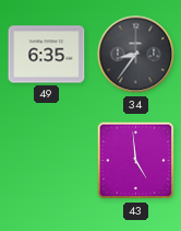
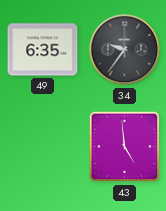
34: 8:36 -> 9:36 (125, 50)
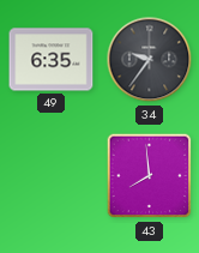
43: 4:59 -> 7:59 (150, 176)
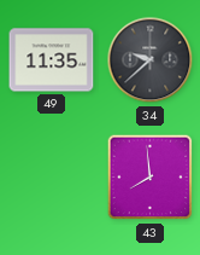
49: 6:35 -> 11:35 (52, 60)
34: 9:36 -> 9:38 (151, 60)
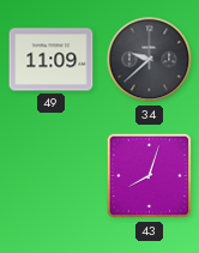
49: 11:35 -> 11:09 (52, 60)
43: 7:59 -> 8:03 (150, 176)
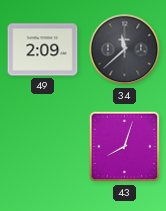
49: 11:09 -> 2:09 (43, 50)
34: 9:38 -> 11:38 (125, 50)
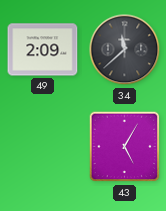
43: 8:03 -> 5:05 (125, 147)
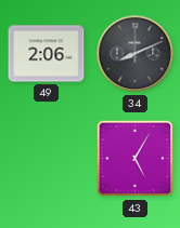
49: 2:09 -> 2:06 (47, 54)
34: 11:38 -> 8:11 (136, 54)
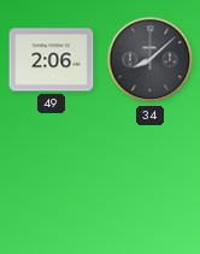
34: 8:11 -> 8:08 (151, 60)
43: 5:05 -> none (136, 159)
